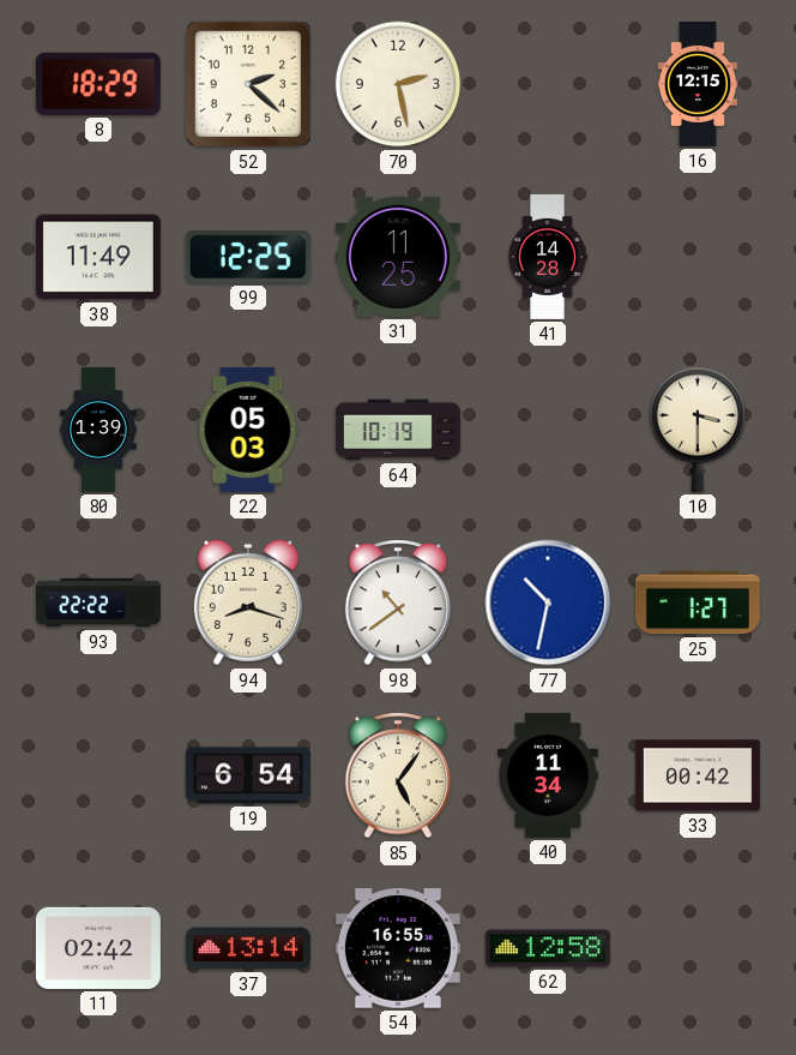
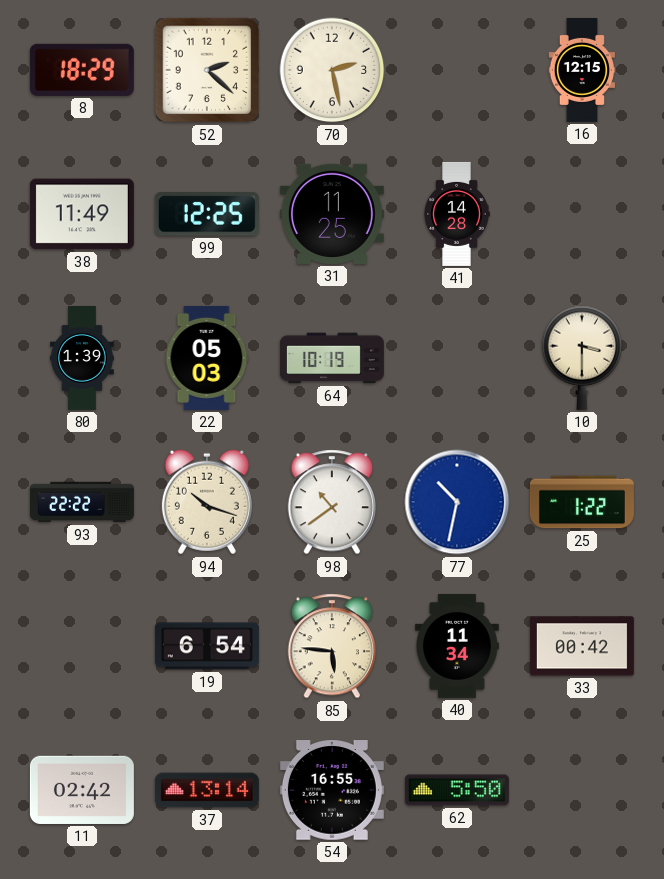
94: 8:18 -> 10:18 (207, 502)
25: 1:27 -> 1:22 (582, 502)
85: 5:06 -> 5:46 (331, 646)
62: 12:58 -> 5:50 (457, 790)
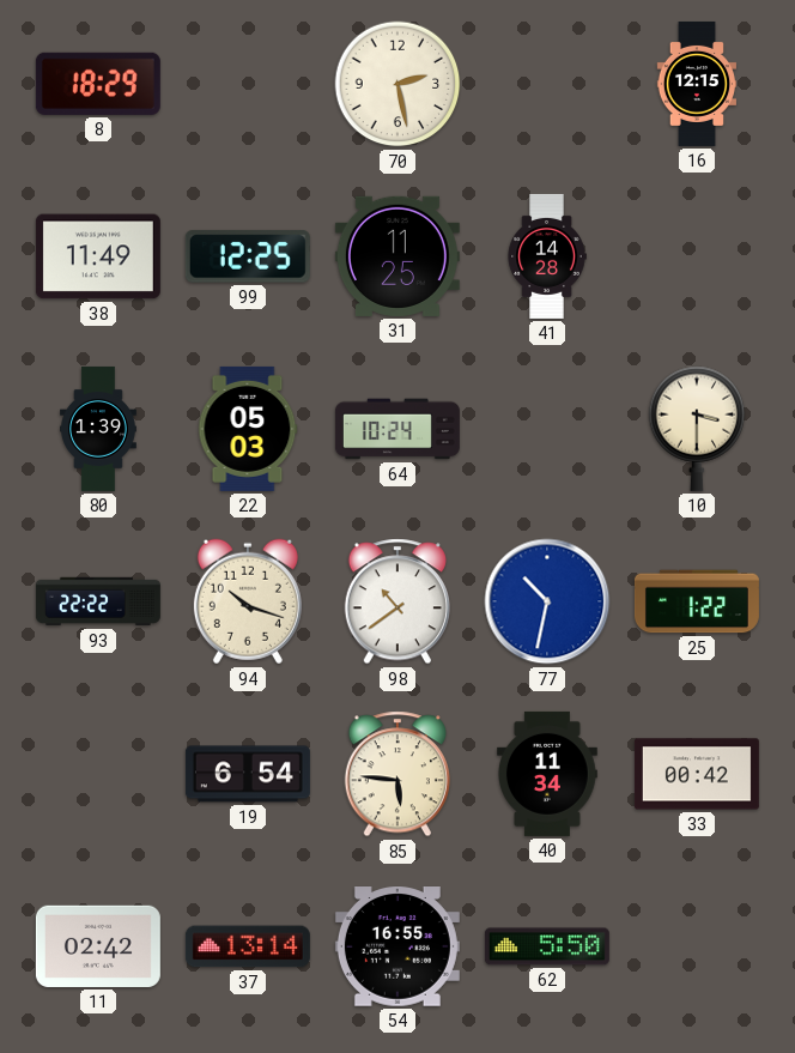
52: 2:22 -> none (207, 70)
64: 10:19 -> 10:24 (397, 429)
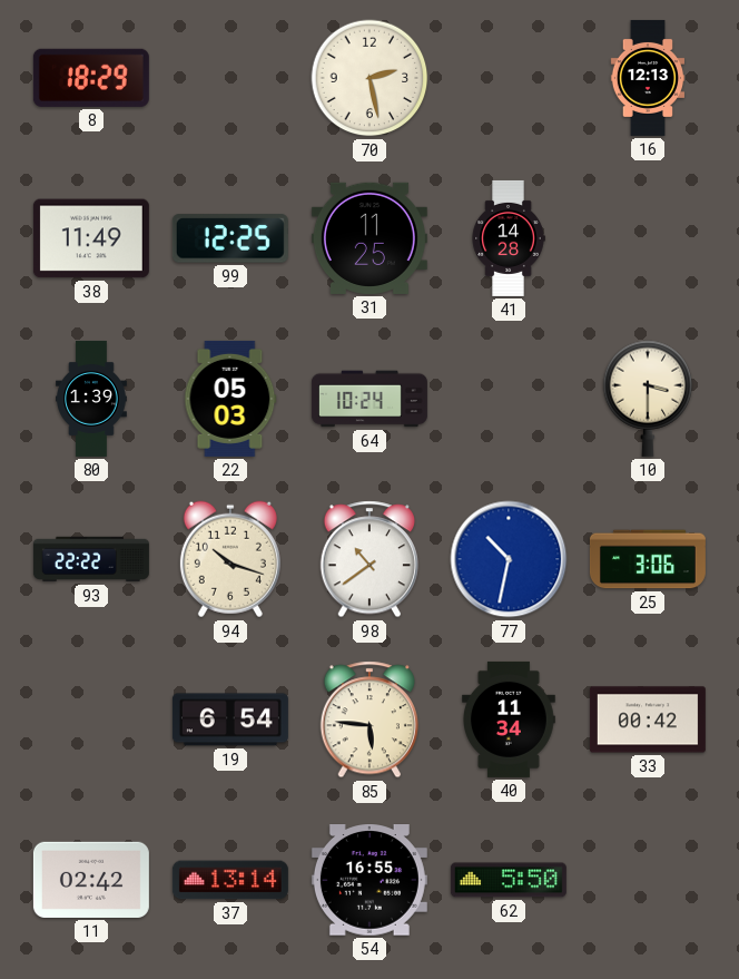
16: 12:15 -> 12:13 (647, 78)
25: 1:22 -> 3:06 (648, 559)
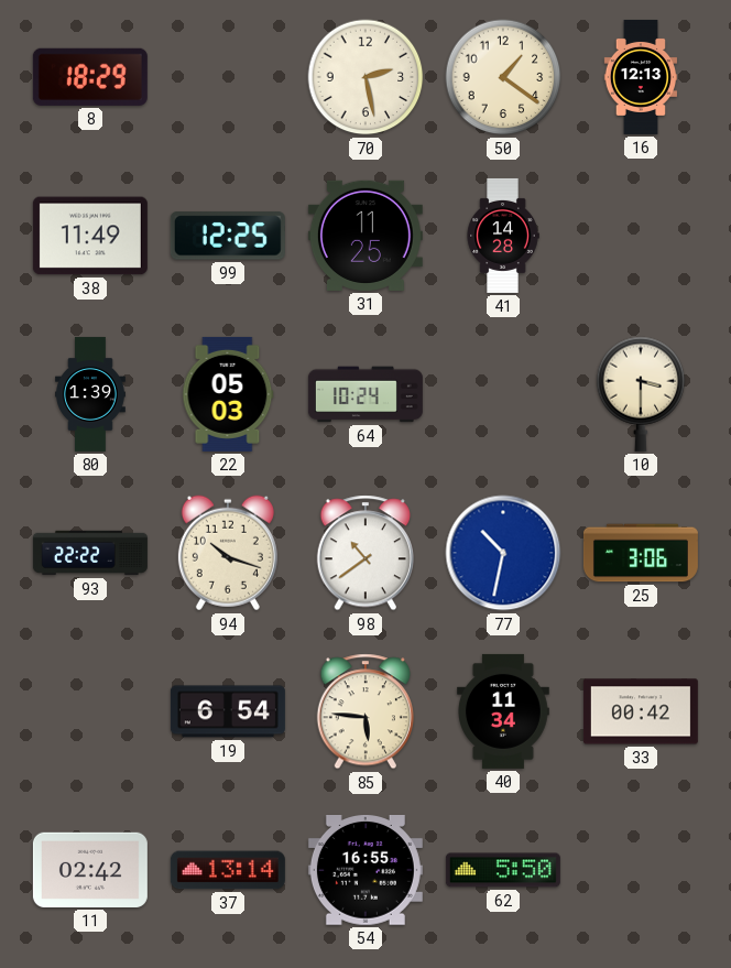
50: none -> 1:21 (503, 77)
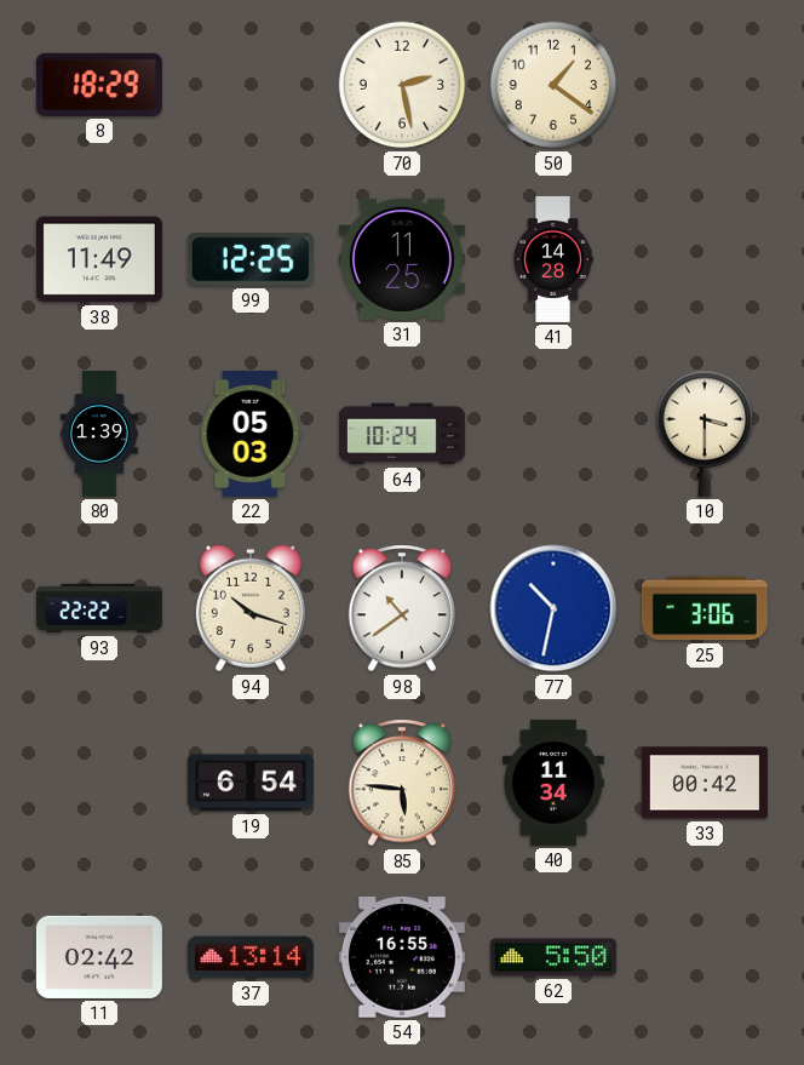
16: 12:13 -> none (640, 77)
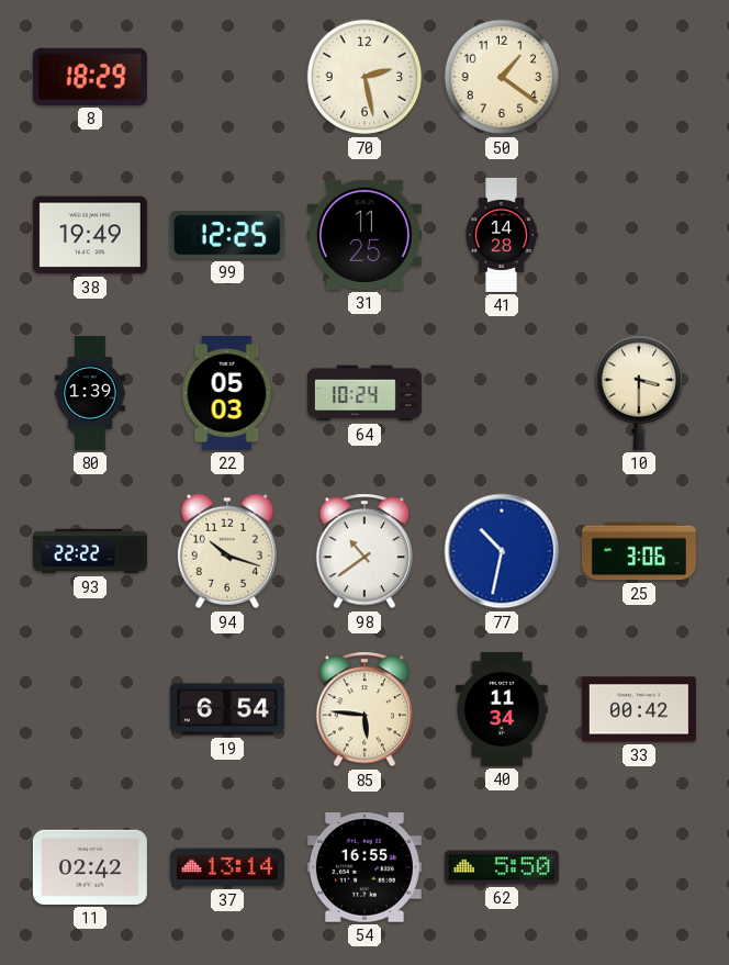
38: 11:49 -> 19:49 (90, 235)
